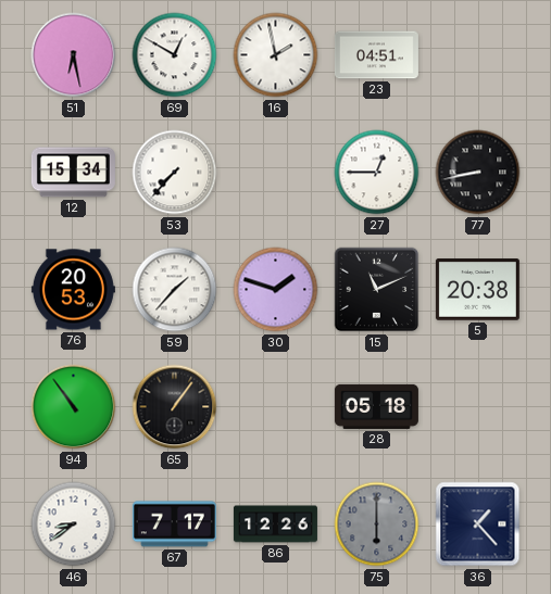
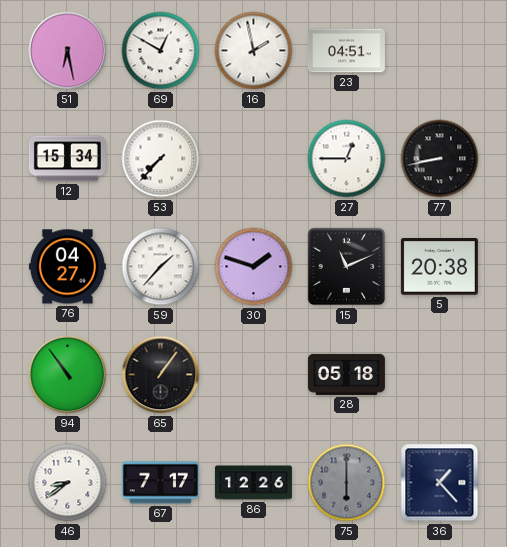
76: 20:53 -> 04:27 (67, 267)
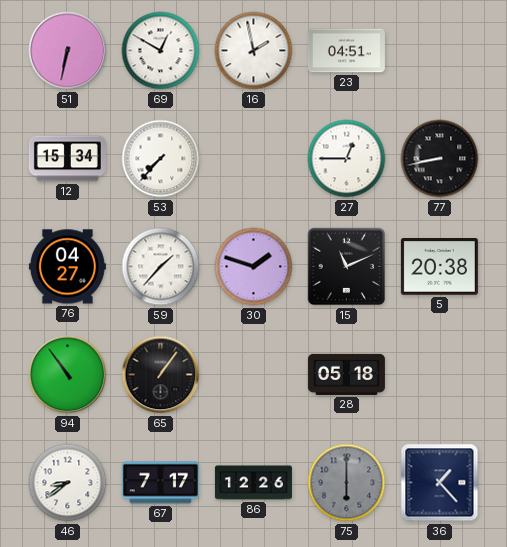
51: 6:28 -> 6:32 (68, 51)
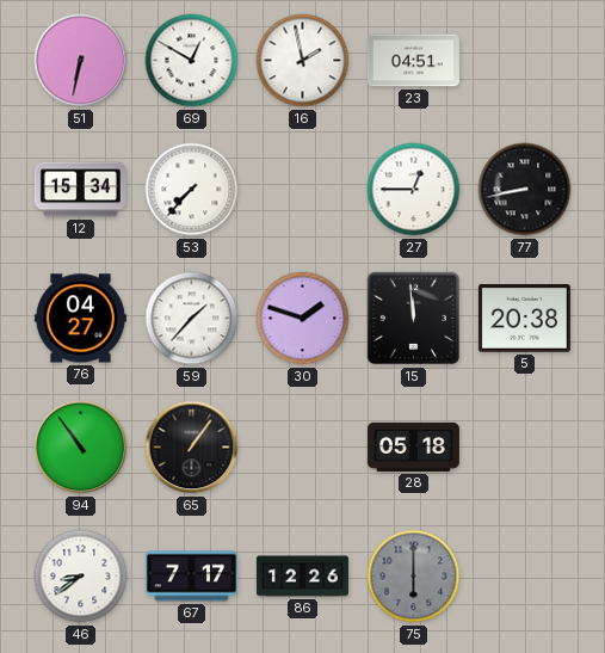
15: 11:11 -> 11:59 (414, 319)
36: 1:23 -> none (440, 483)
